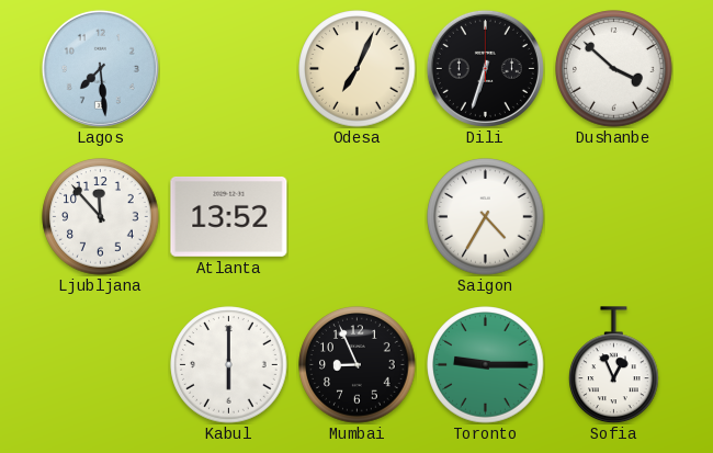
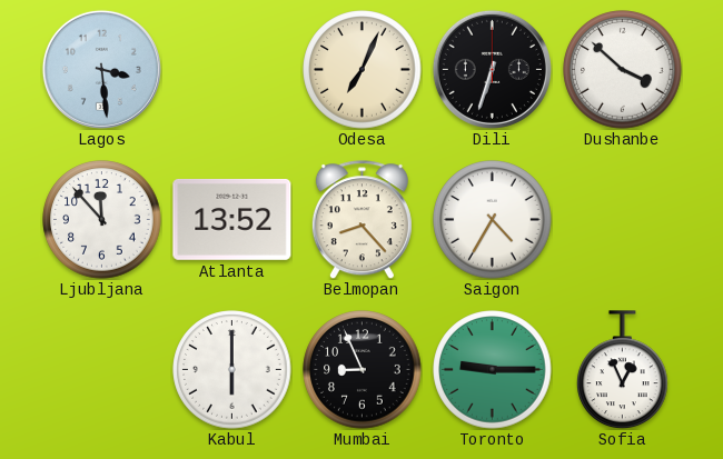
Lagos: 7:29 -> 3:29 (101, 69)
Belmopan: none -> 8:23 (361, 220)
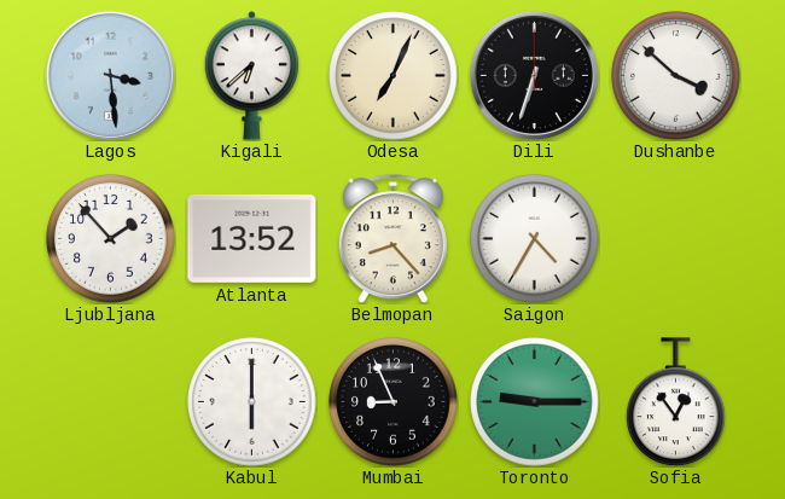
Kigali: none -> 6:38 (252, 76)
Ljubljana: 11:53 -> 1:53 (111, 239)
Sofia: 12:56 -> 12:54 (676, 402)
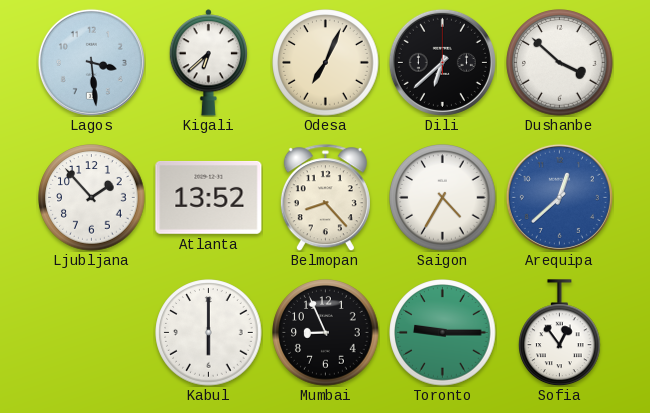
Dili: 6:33 -> 6:38 (442, 62)
Arequipa: none -> 12:38 (559, 197)
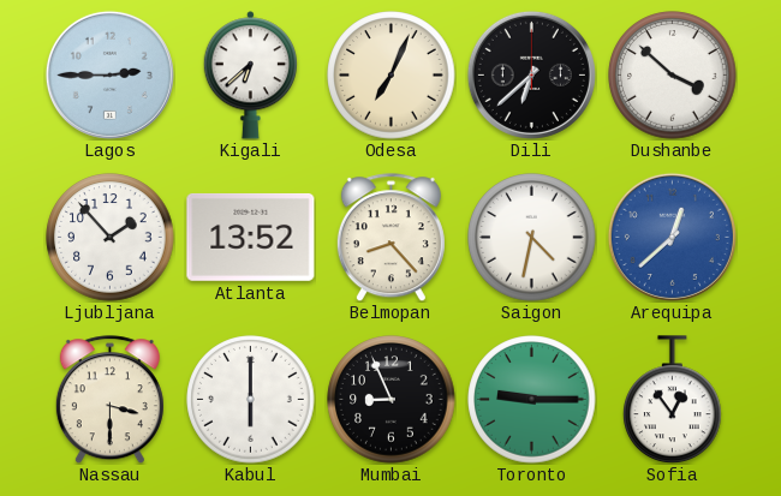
Lagos: 3:29 -> 2:45 (109, 74)
Saigon: 4:35 -> 4:32 (532, 238)
Nassau: none -> 3:30 (109, 400)
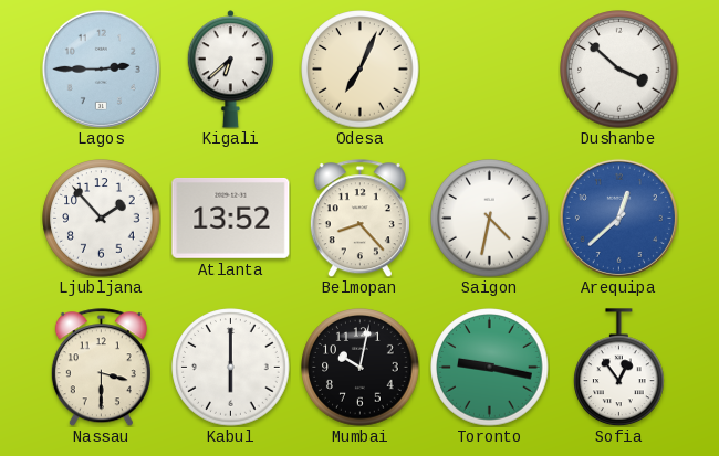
Dili: 6:38 -> none (531, 74)
Mumbai: 8:56 -> 10:02 (361, 368)
Toronto: 9:15 -> 9:17 (490, 368)
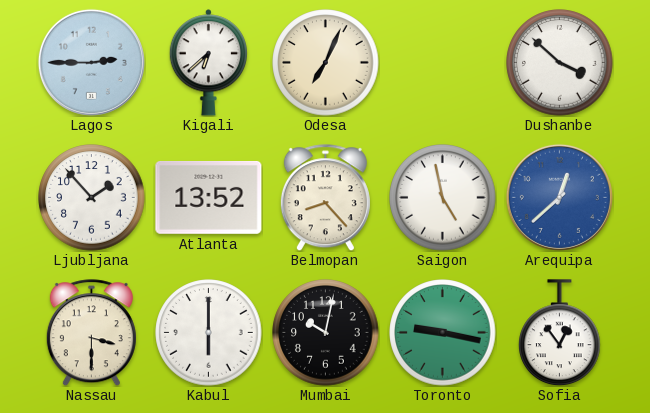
Saigon: 4:32 -> 4:58 (443, 198)
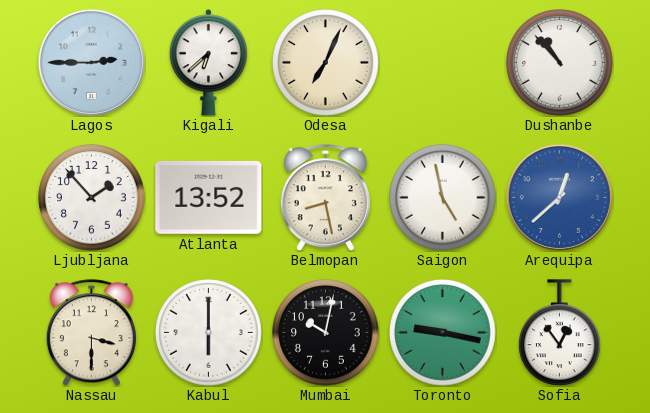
Dushanbe: 3:52 -> 10:53 (560, 63)
Belmopan: 8:23 -> 8:28 (325, 198)
